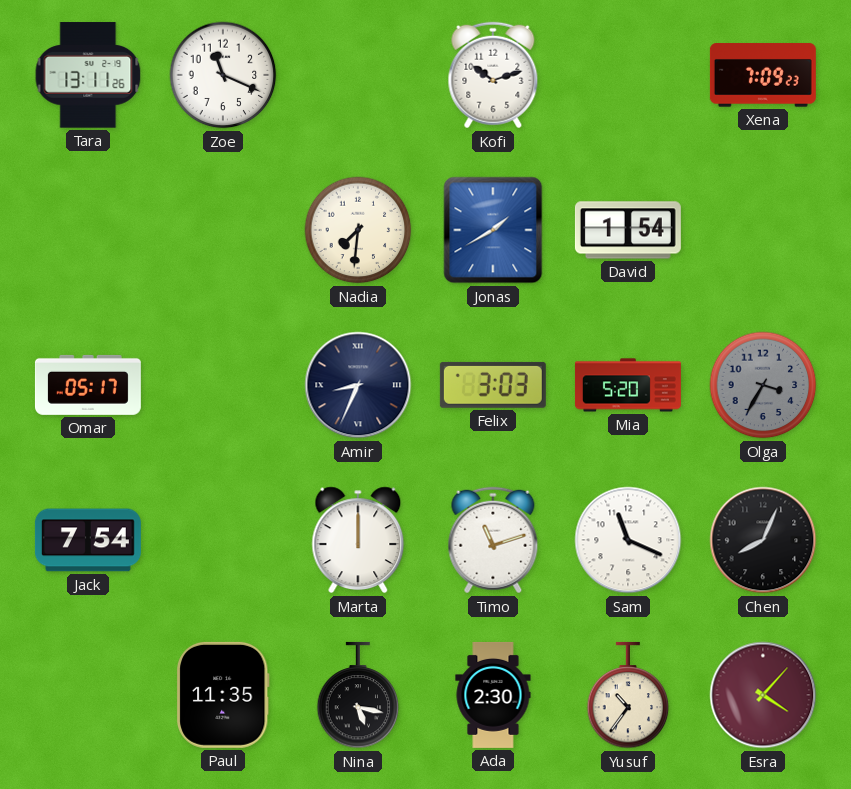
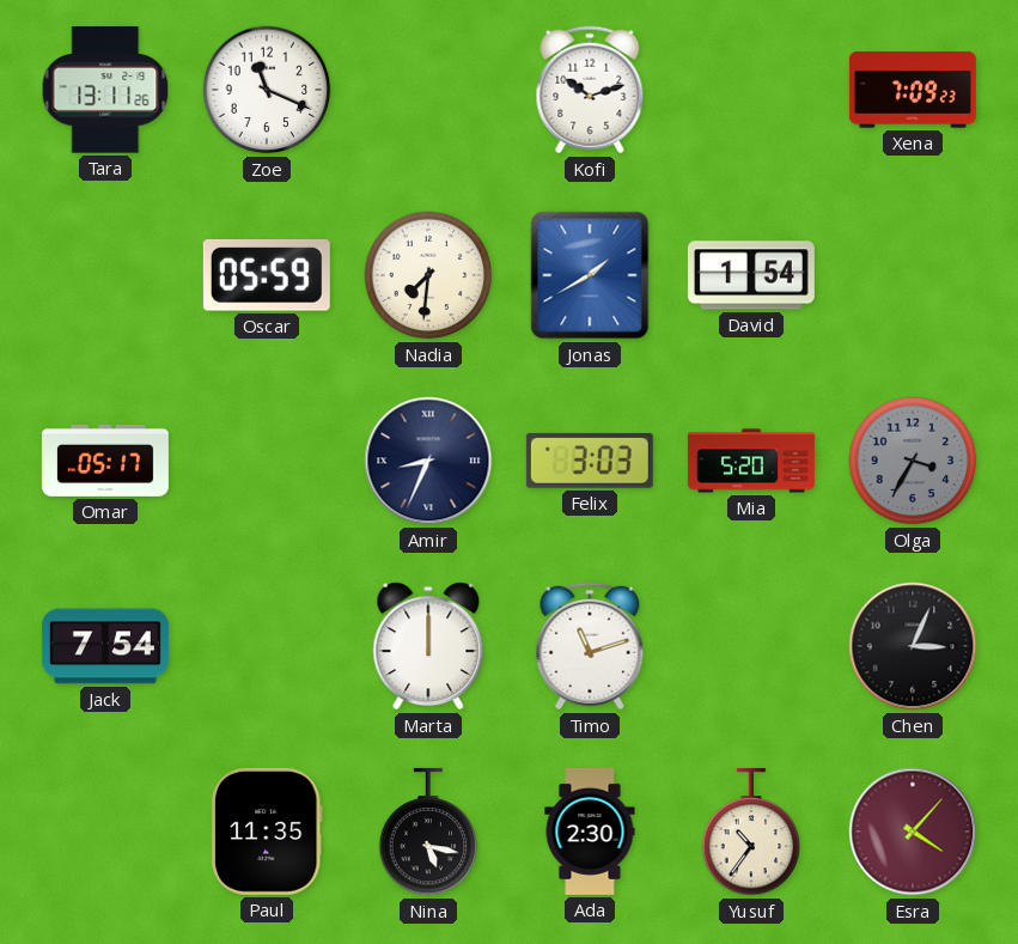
Oscar: none -> 05:59 (267, 275)
Sam: 11:19 -> none (628, 540)
Chen: 8:04 -> 3:04 (913, 646)
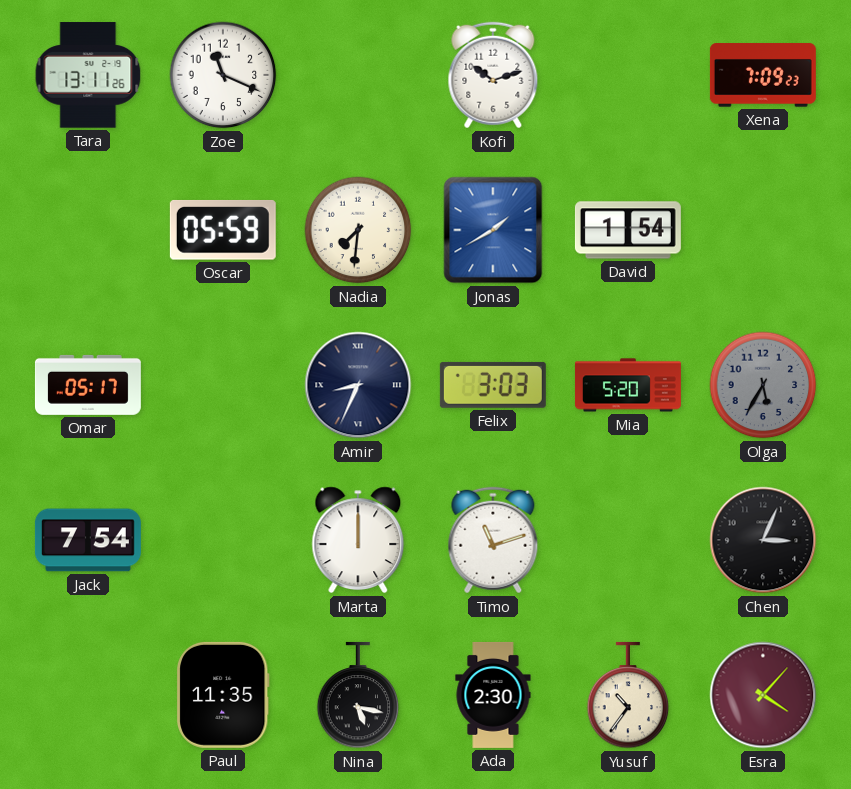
Olga: 3:35 -> 5:35 (763, 385)
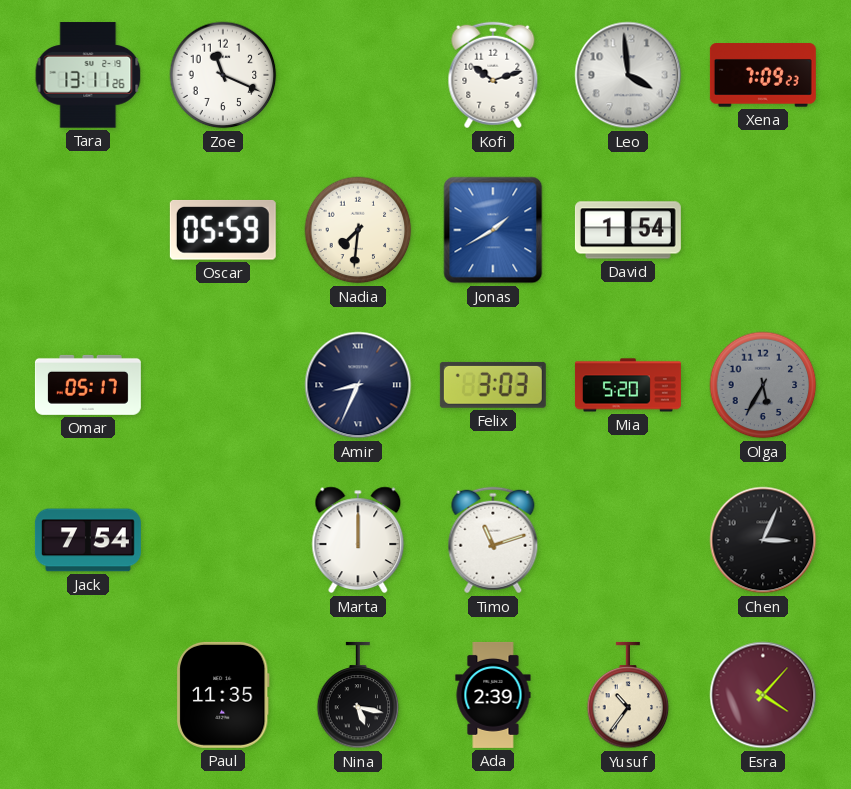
Leo: none -> 3:59 (628, 75)
Ada: 2:30 -> 2:39 (493, 695)
